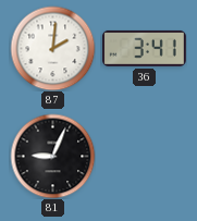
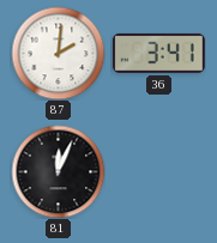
81: 9:04 -> 12:04 (58, 171)
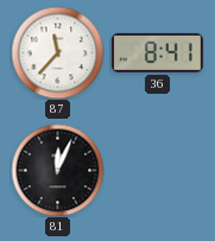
87: 2:01 -> 11:37 (57, 52)
36: 3:41 -> 8:41 (157, 52)
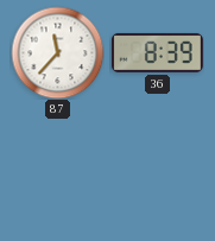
36: 8:41 -> 8:39 (157, 52)
81: 12:04 -> none (57, 170)
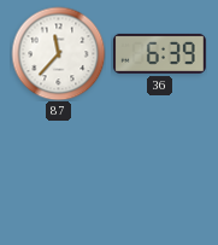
36: 8:39 -> 6:39 (159, 53)
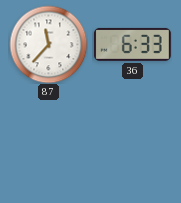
36: 6:39 -> 6:33 (132, 44)
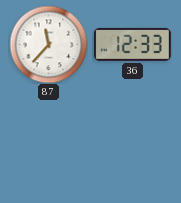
36: 6:33 -> 12:33 (132, 44)
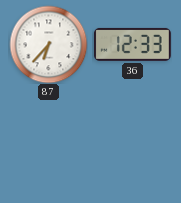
87: 11:37 -> 6:37 (48, 44)
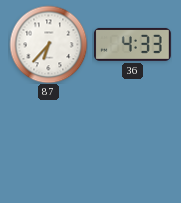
36: 12:33 -> 4:33 (132, 44)
